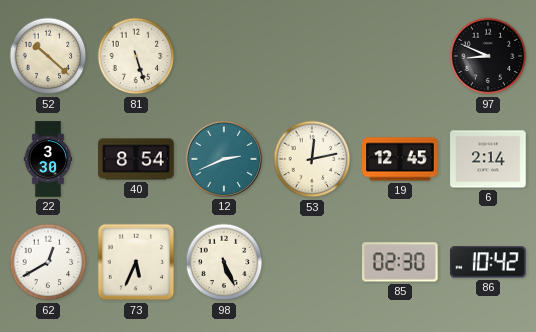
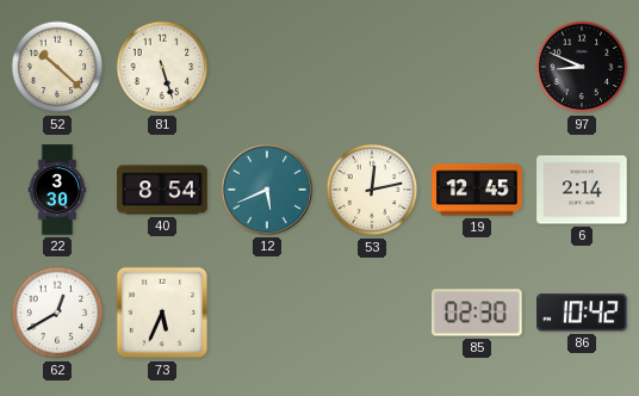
12: 2:41 -> 5:41 (267, 190)
98: 5:26 -> none (224, 262)
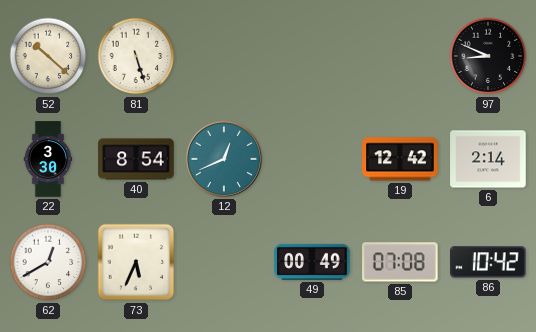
12: 5:41 -> 12:41 (224, 159)
53: 12:13 -> none (372, 190)
19: 12:45 -> 12:42 (400, 159)
49: none -> 00:49 (312, 262)
85: 02:30 -> 07:08 (400, 262)
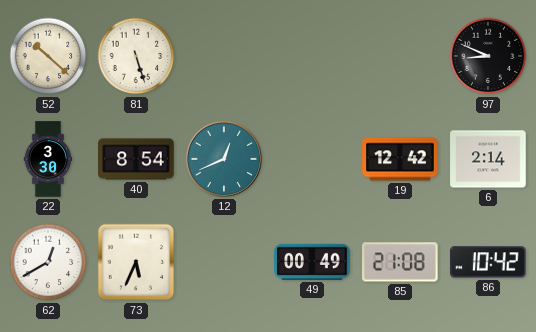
85: 07:08 -> 21:08 (400, 262)
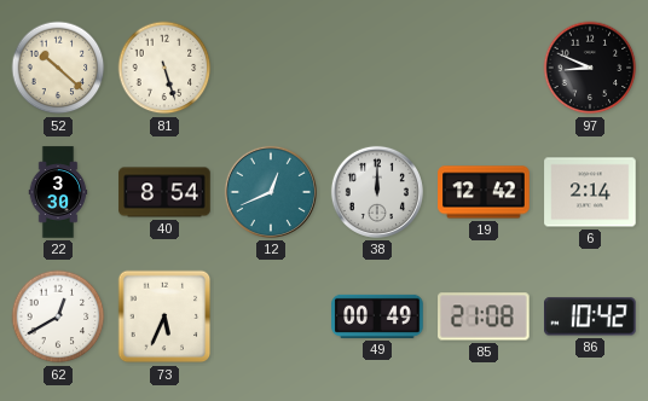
38: none -> 12:00 (377, 192)
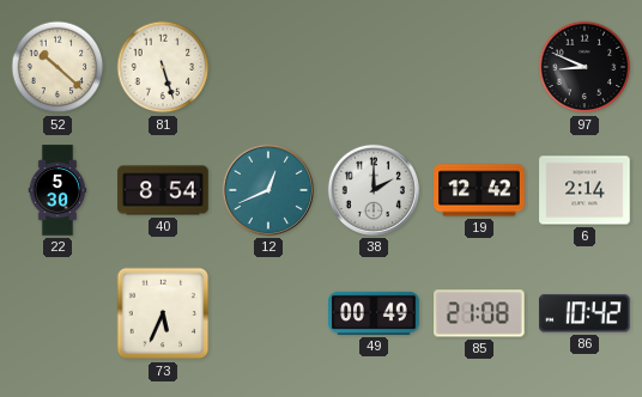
22: 3:30 -> 5:30 (57, 190)
38: 12:00 -> 2:00 (374, 190)
62: 12:40 -> none (58, 316)
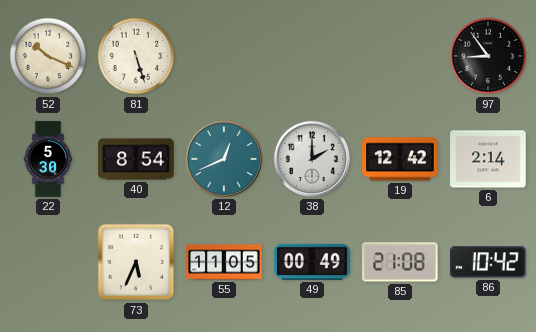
52: 10:22 -> 10:19 (48, 56)
97: 8:49 -> 8:54 (488, 56)
55: none -> 11:05 (224, 262)
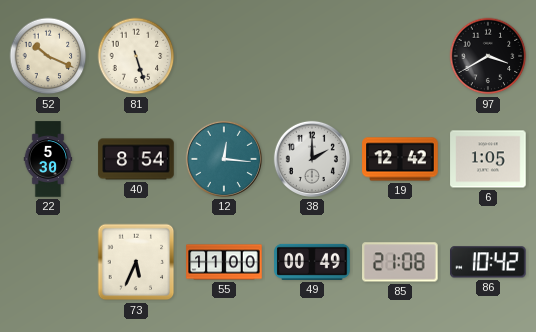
97: 8:54 -> 3:40 (488, 56)
12: 12:41 -> 12:16 (224, 159)
6: 2:14 -> 1:05 (488, 159)
55: 11:05 -> 11:00 (224, 262)
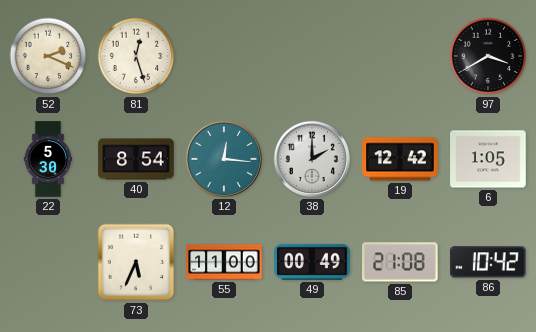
52: 10:19 -> 2:19 (48, 56)
81: 5:27 -> 12:27 (136, 56)
